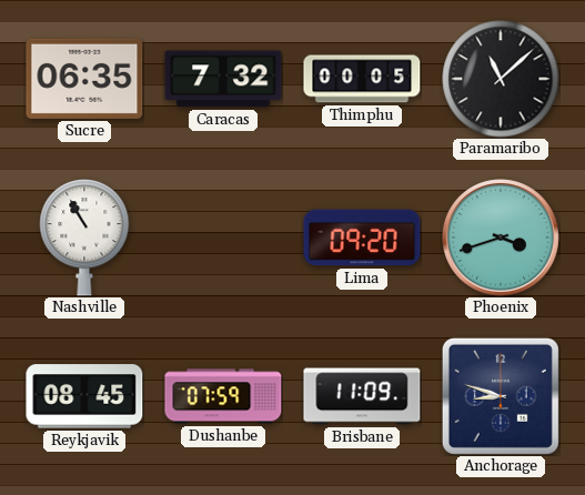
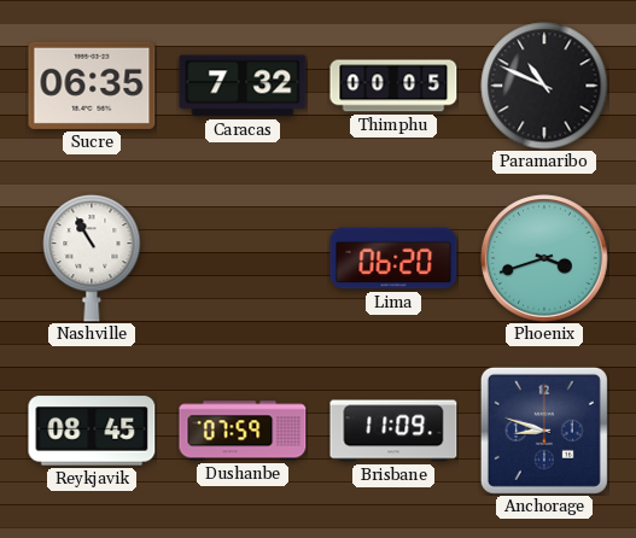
Paramaribo: 11:08 -> 10:49 (544, 86)
Lima: 09:20 -> 06:20 (393, 258)
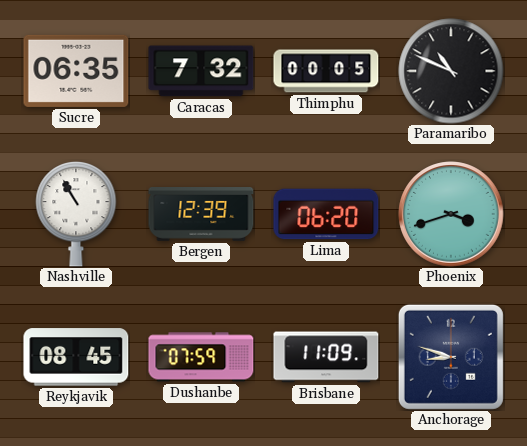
Bergen: none -> 12:39 (201, 214)
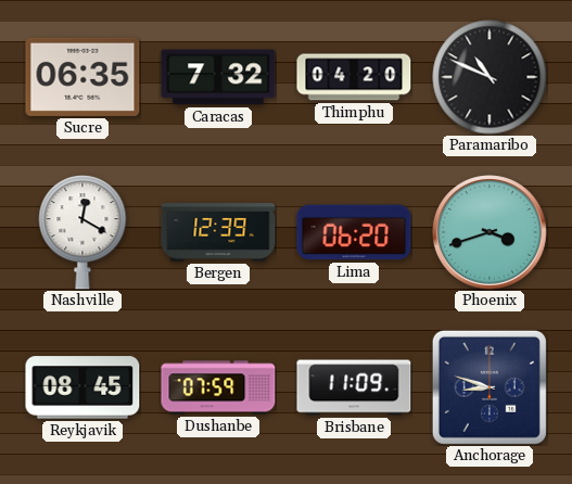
Thimphu: 00:05 -> 04:20 (354, 77)
Nashville: 10:55 -> 12:20 (82, 232)
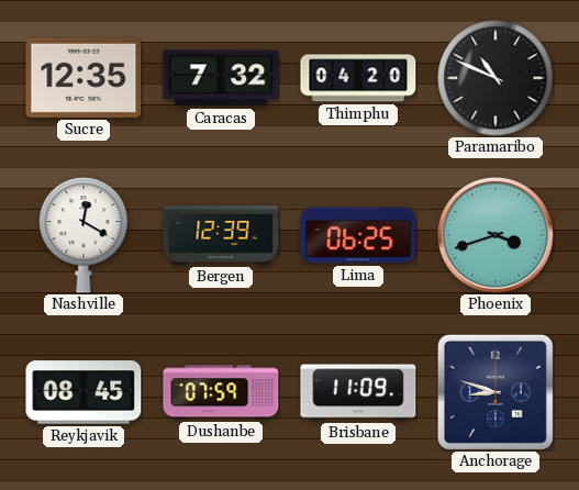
Sucre: 06:35 -> 12:35 (83, 78)
Lima: 06:20 -> 06:25 (358, 235)
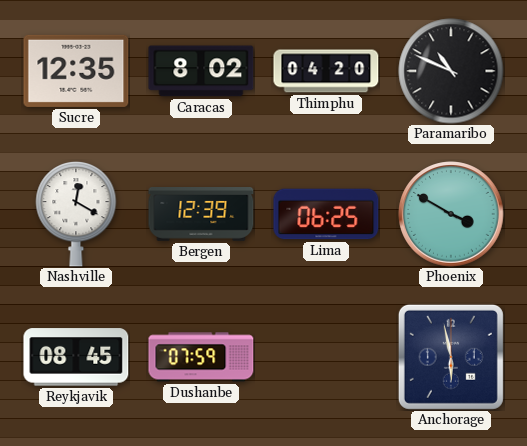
Caracas: 7:32 -> 8:02 (201, 71)
Phoenix: 3:42 -> 3:50 (451, 214)
Brisbane: 11:09 -> none (358, 392)
Anchorage: 8:48 -> 5:58 (451, 357)
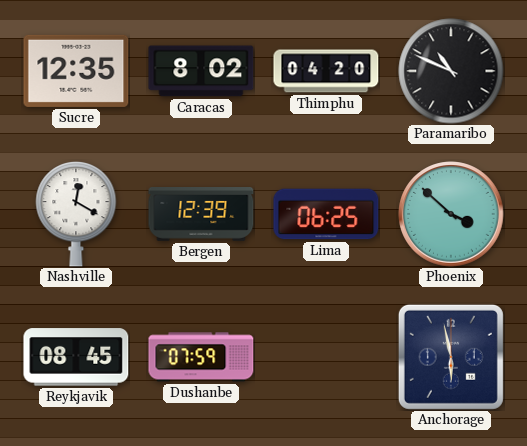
Phoenix: 3:50 -> 3:52 (451, 214)
